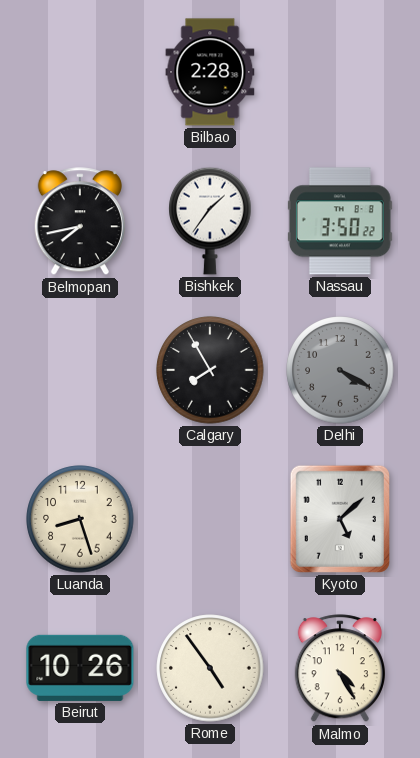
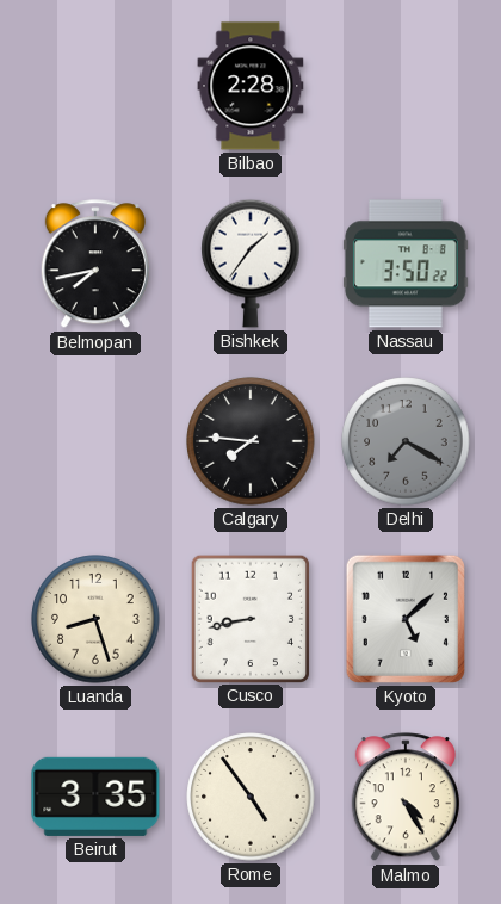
Calgary: 7:55 -> 7:46 (250, 441)
Delhi: 4:20 -> 7:20 (406, 441)
Cusco: none -> 8:43 (249, 618)
Beirut: 10:26 -> 3:35 (95, 797)
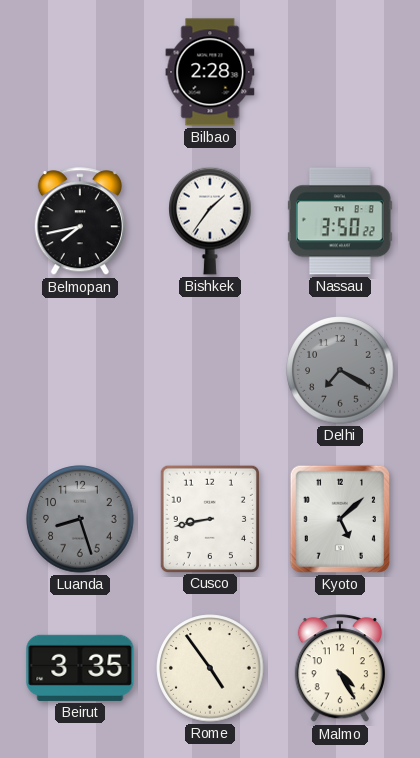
Calgary: 7:46 -> none (250, 441)
Luanda dial: cream -> grey (80, 519)
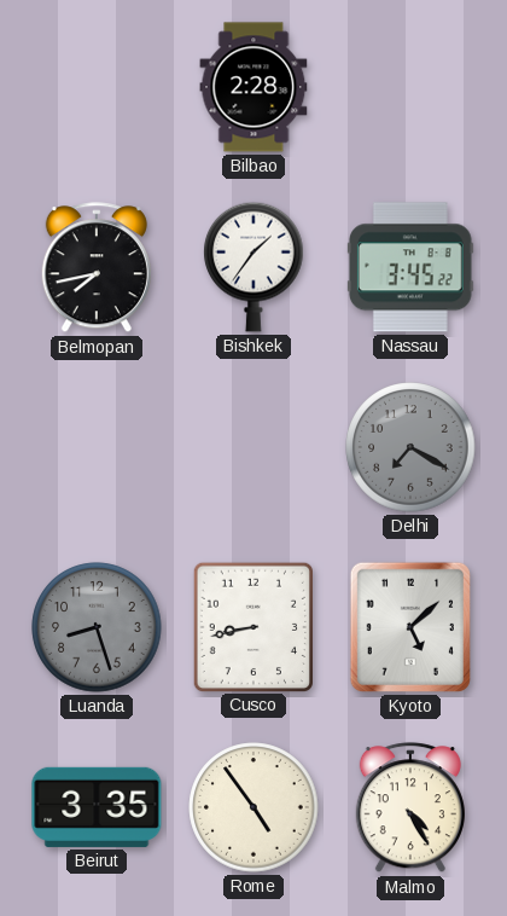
Nassau: 3:50 -> 3:45 (410, 267)
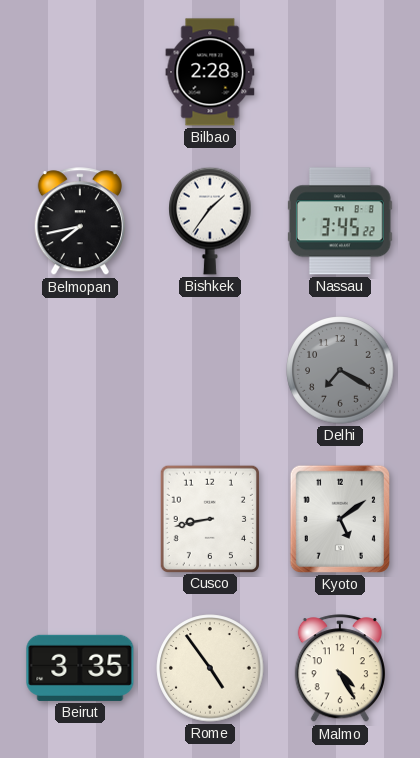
Luanda: 8:27 -> none (97, 627)
Kyoto: 5:08 -> 5:09 (340, 519)
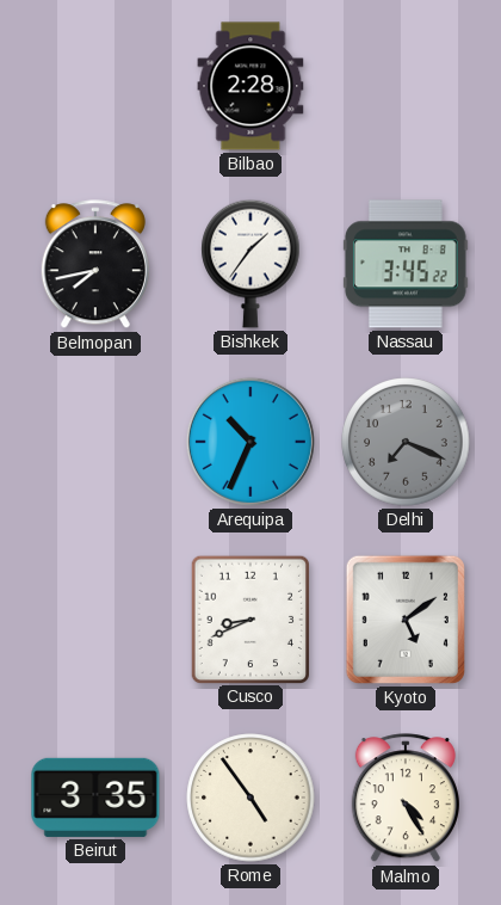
Arequipa: none -> 10:34 (250, 442)
Delhi: 7:20 -> 7:19 (406, 442)
Cusco: 8:43 -> 8:41 (249, 618)
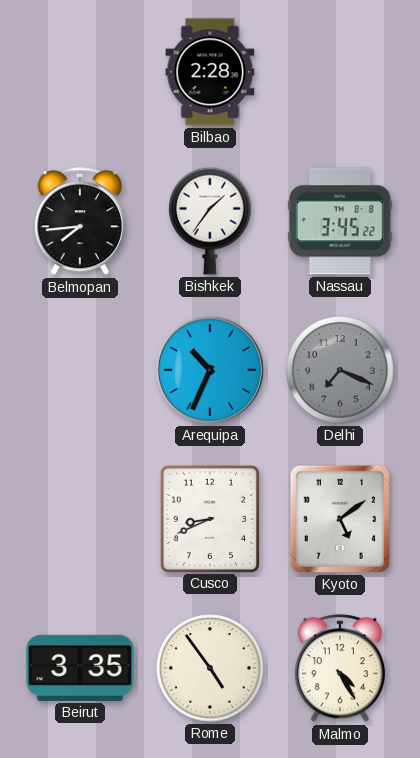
Belmopan: 7:43 -> 7:44 (80, 222)
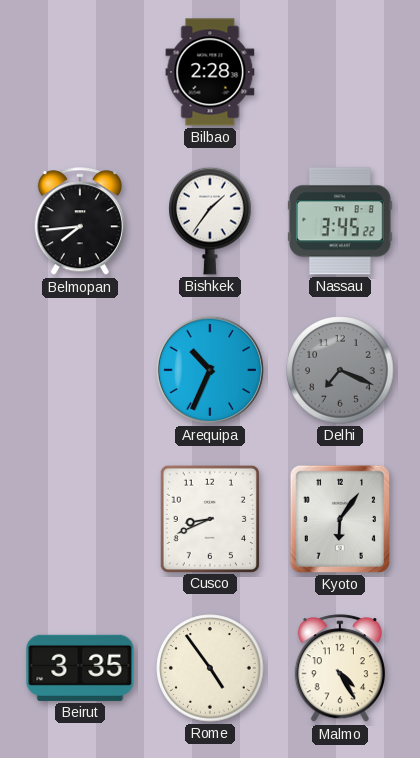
Kyoto: 5:09 -> 6:06 (340, 519)
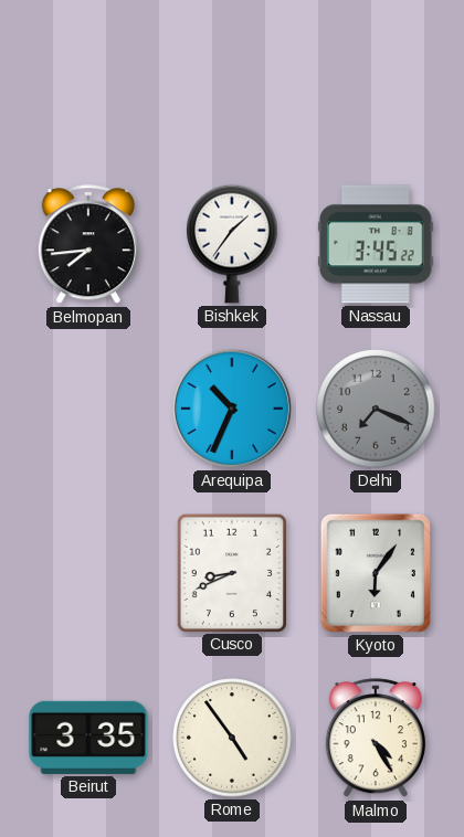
Bilbao: 2:28 -> none (210, 72)
